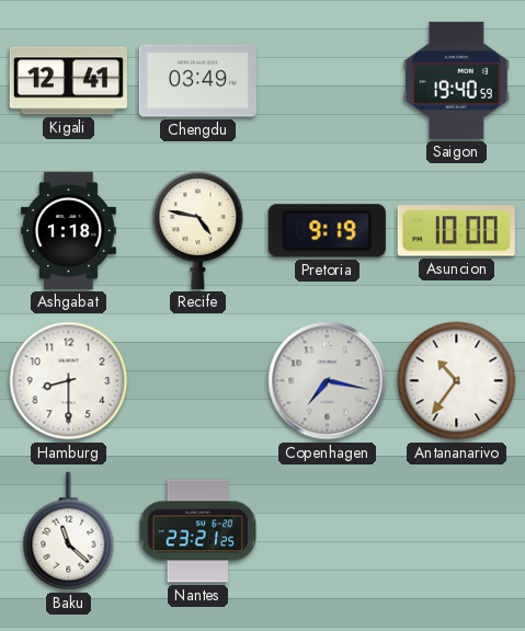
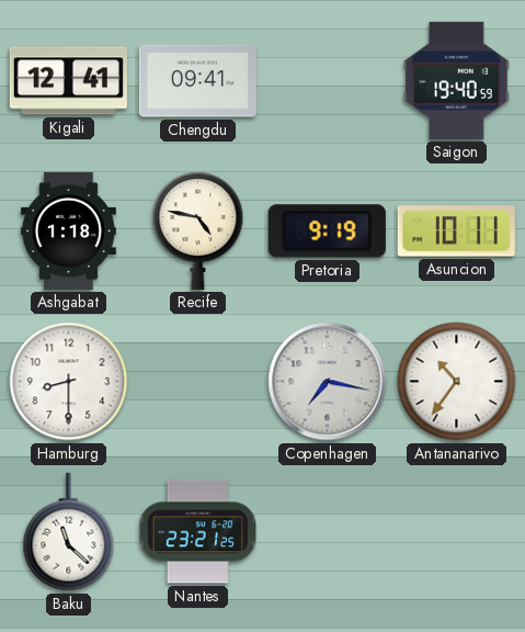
Chengdu: 03:49 -> 09:41 (197, 81)
Asuncion: 10:00 -> 10:11 (456, 232)
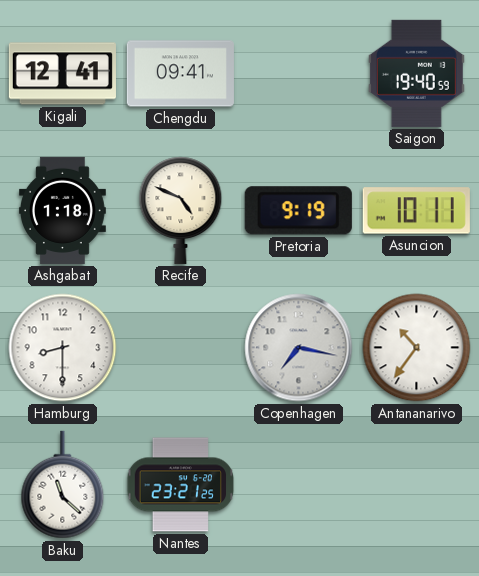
Recife: 4:47 -> 4:49 (181, 210)
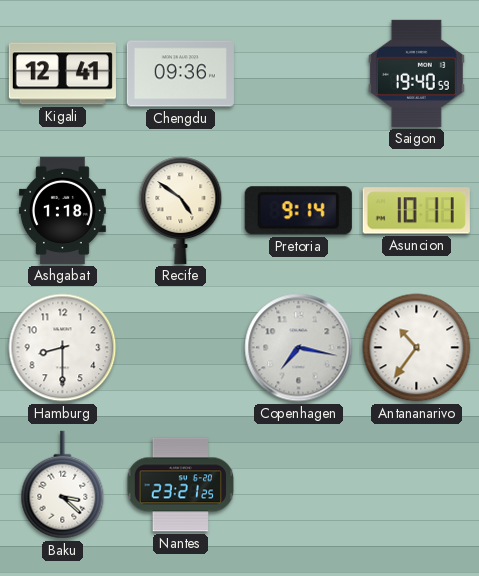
Chengdu: 09:41 -> 09:36 (180, 74)
Recife: 4:49 -> 4:51 (181, 210)
Pretoria: 9:19 -> 9:14 (298, 211)
Baku: 11:22 -> 3:22 (63, 485)
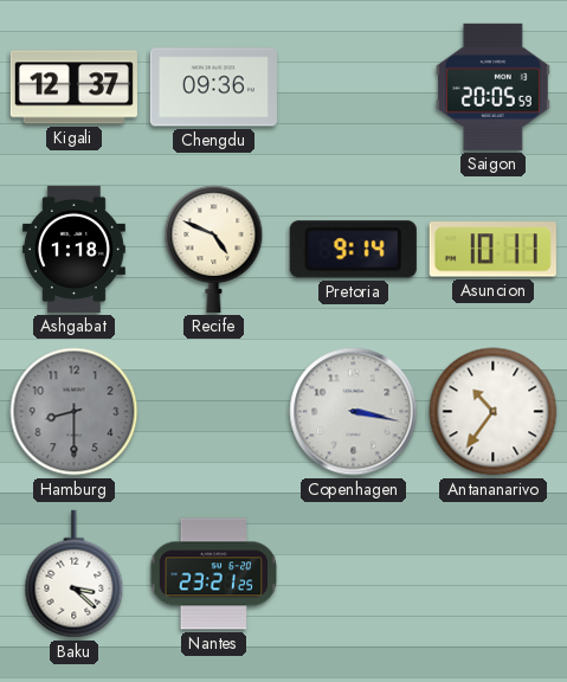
Kigali: 12:41 -> 12:37 (73, 88)
Saigon: 19:40 -> 20:05 (492, 86)
Recife: 4:51 -> 4:49 (214, 249)
Hamburg dial: white -> grey (75, 412)
Copenhagen: 7:17 -> 3:17 (354, 412)
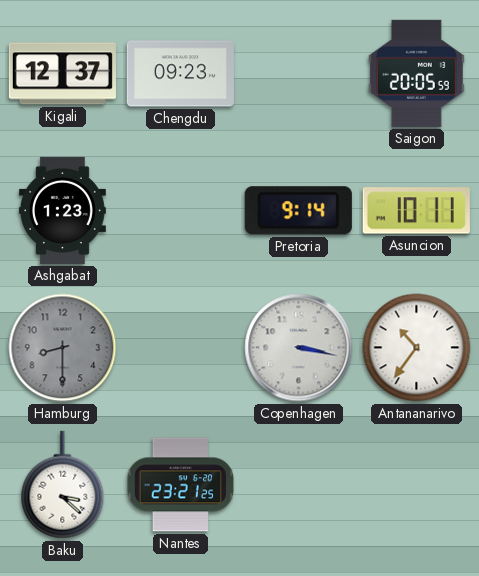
Chengdu: 09:36 -> 09:23 (180, 74)
Ashgabat: 1:18 -> 1:23 (62, 210)
Recife: 4:49 -> none (214, 249)
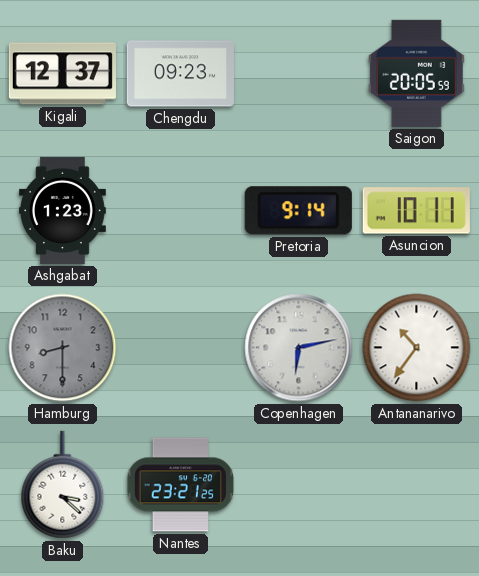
Copenhagen: 3:17 -> 6:13 (299, 348)
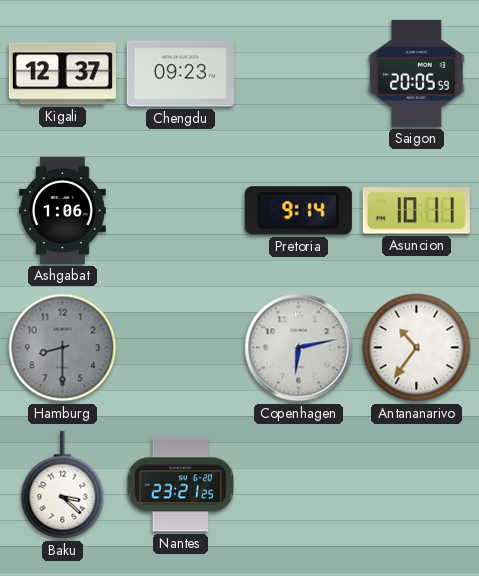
Ashgabat: 1:23 -> 1:06 (62, 210)
